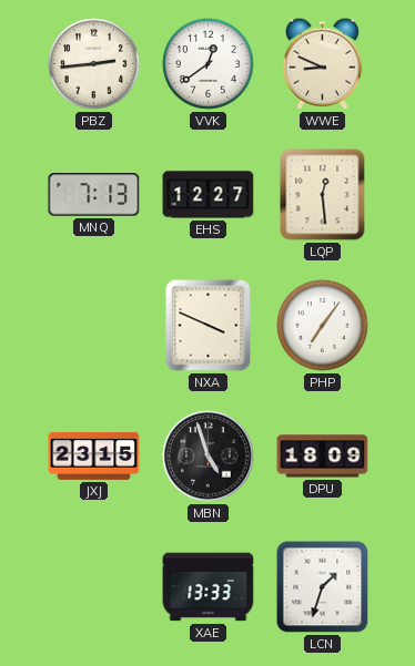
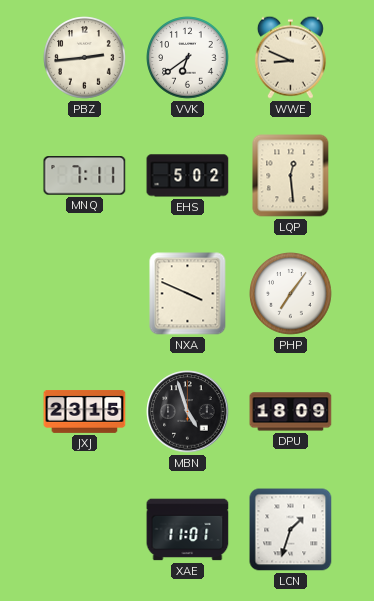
VVK: 12:39 -> 6:39 (188, 58)
MNQ: 7:13 -> 7:11 (85, 176)
EHS: 12:27 -> 5:02 (188, 176)
XAE: 13:33 -> 11:01 (188, 530)
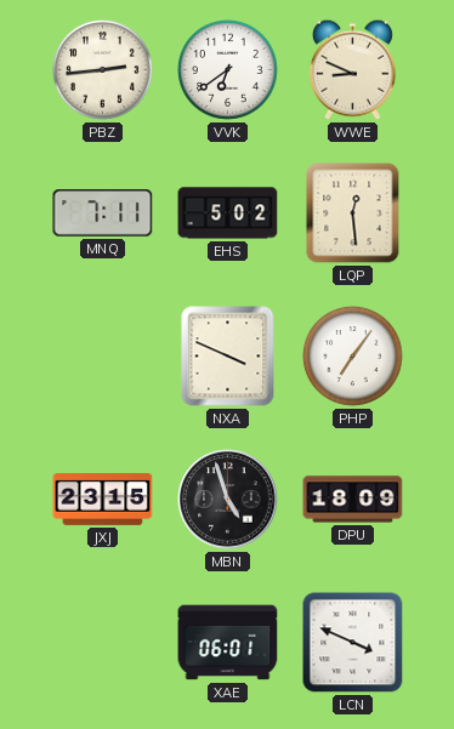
XAE: 11:01 -> 06:01 (228, 643)
LCN: 1:33 -> 3:49 (353, 643)
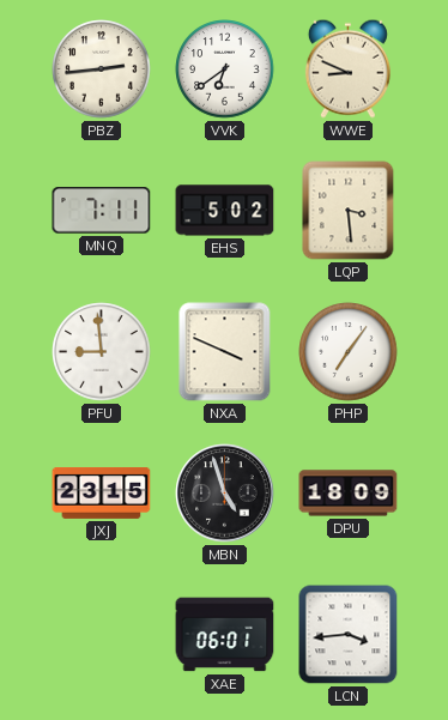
LQP: 12:29 -> 3:29 (349, 211)
PFU: none -> 8:59 (102, 352)
LCN: 3:49 -> 3:44 (349, 635)
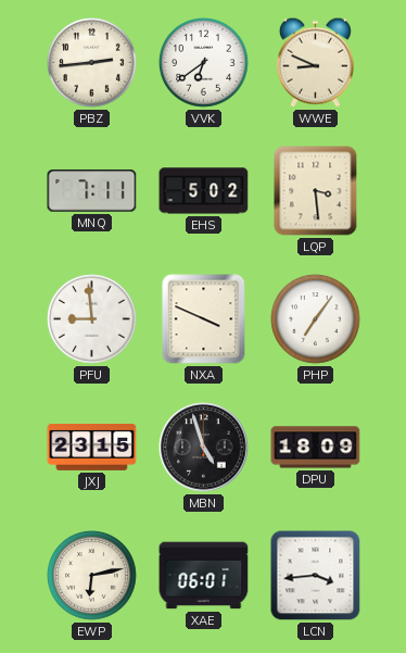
EWP: none -> 6:13 (92, 576)
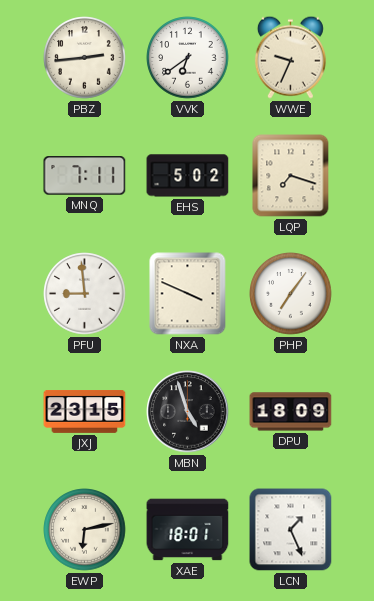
WWE: 8:49 -> 9:34 (290, 57)
LQP: 3:29 -> 7:18 (291, 176)
XAE: 06:01 -> 18:01 (188, 530)
LCN: 3:44 -> 1:26 (291, 530)
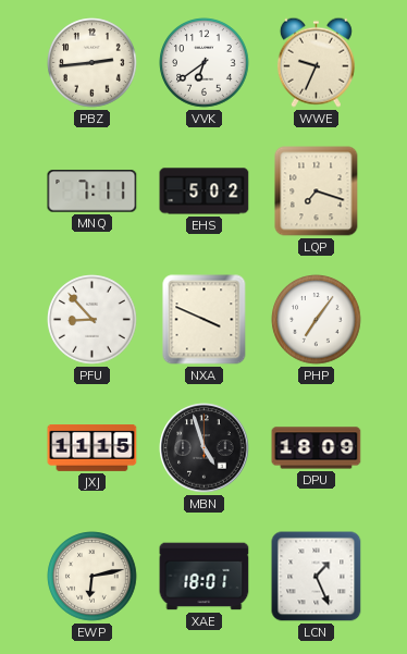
PFU: 8:59 -> 8:53 (92, 320)
JXJ: 23:15 -> 11:15 (92, 448)
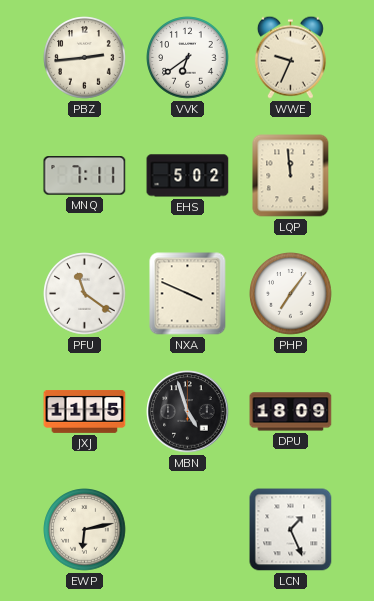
LQP: 7:18 -> 11:59 (291, 176)
PFU: 8:53 -> 11:21 (85, 294)
XAE: 18:01 -> none (205, 577)
